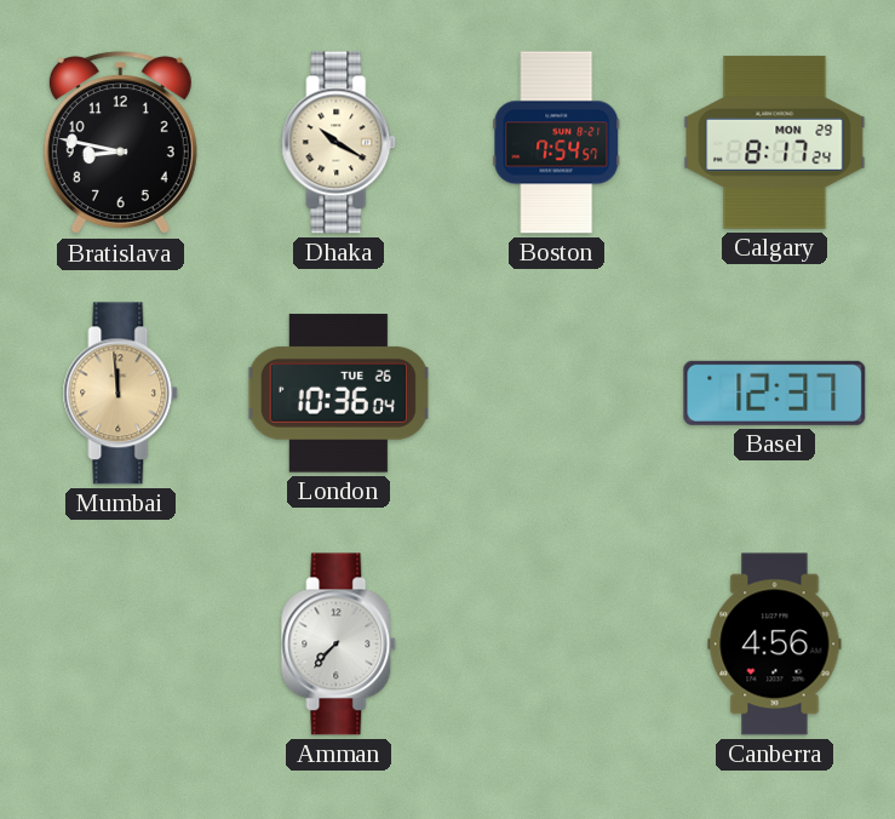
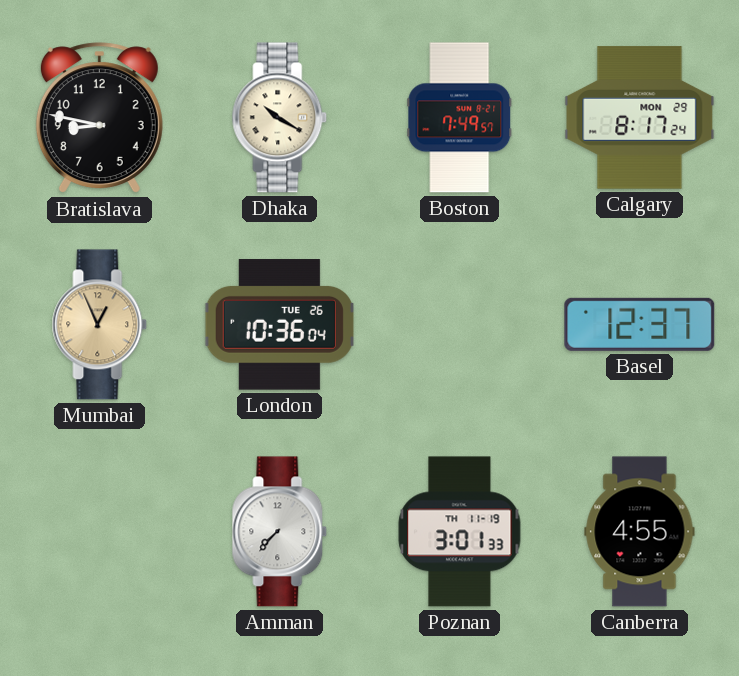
Boston: 7:54 -> 7:49 (460, 118)
Mumbai: 11:59 -> 12:56 (100, 325)
Poznan: none -> 3:01 (460, 532)
Canberra: 4:56 -> 4:55 (640, 532)
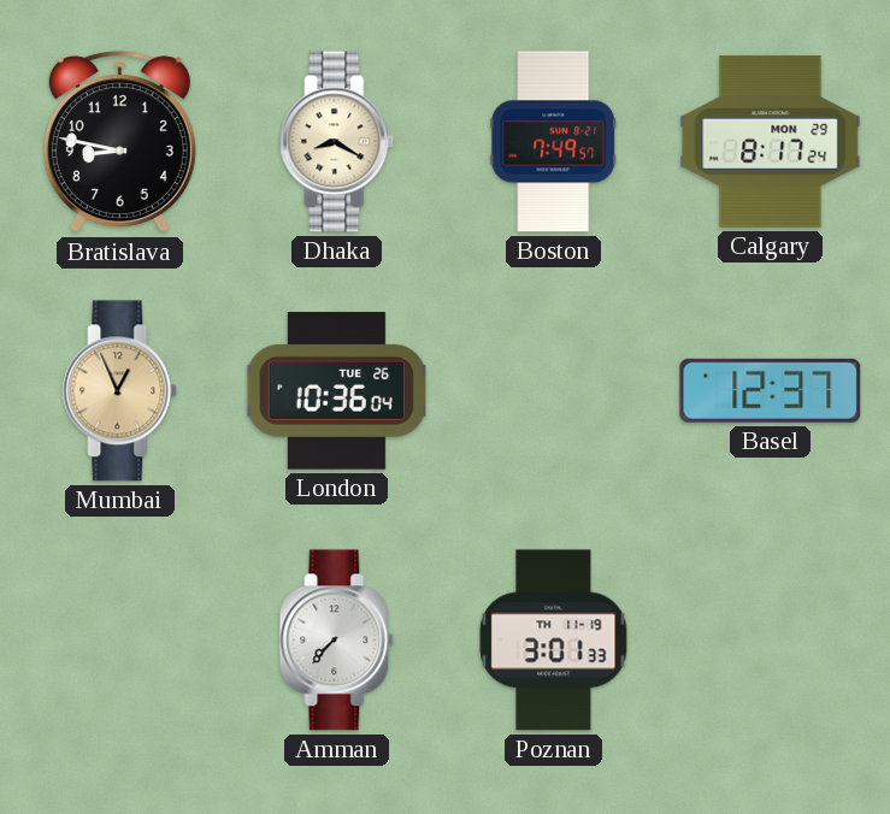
Dhaka: 10:20 -> 8:20 (337, 142)
Canberra: 4:55 -> none (640, 532)
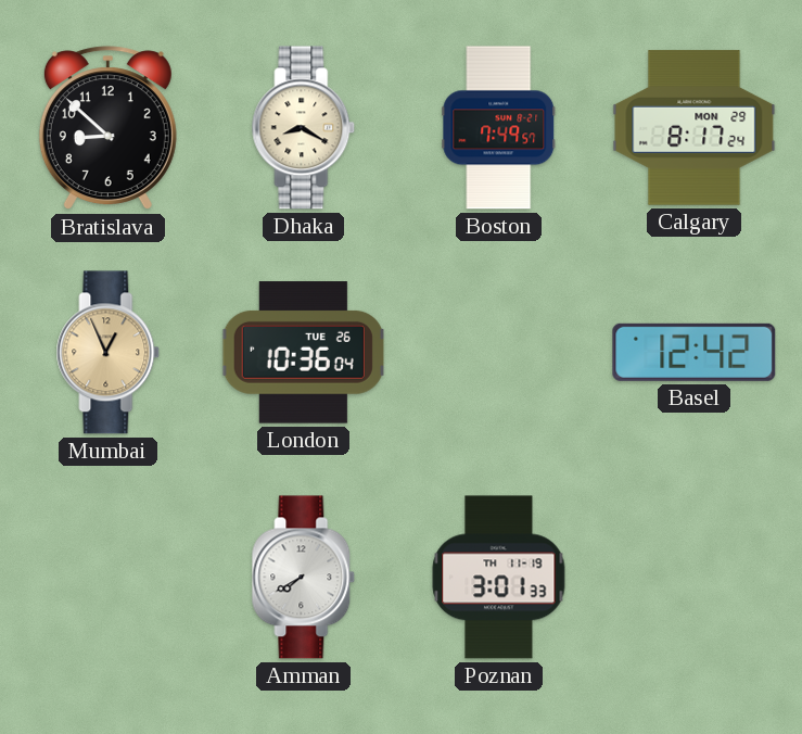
Bratislava: 8:47 -> 8:52 (107, 128)
Basel: 12:37 -> 12:42 (695, 352)
Amman: 7:37 -> 7:40 (304, 578)
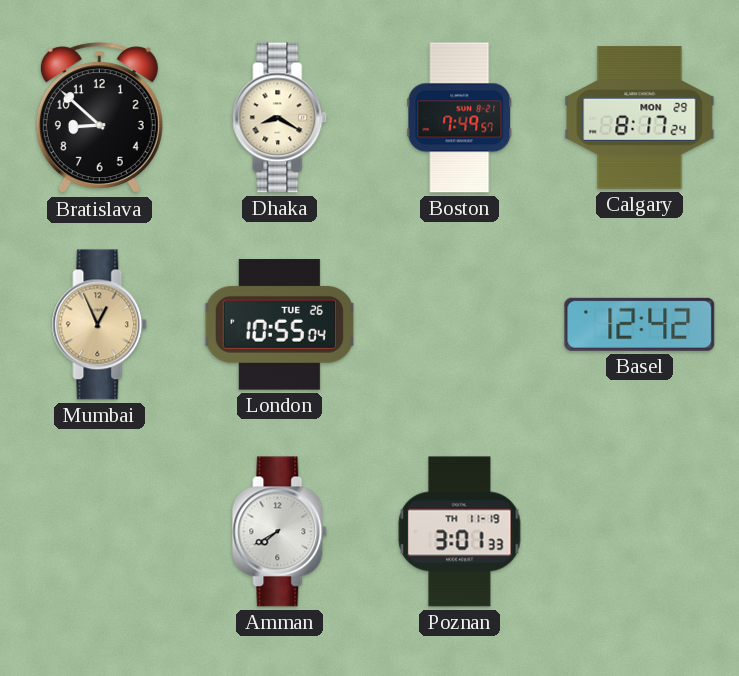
London: 10:36 -> 10:55 (279, 325)
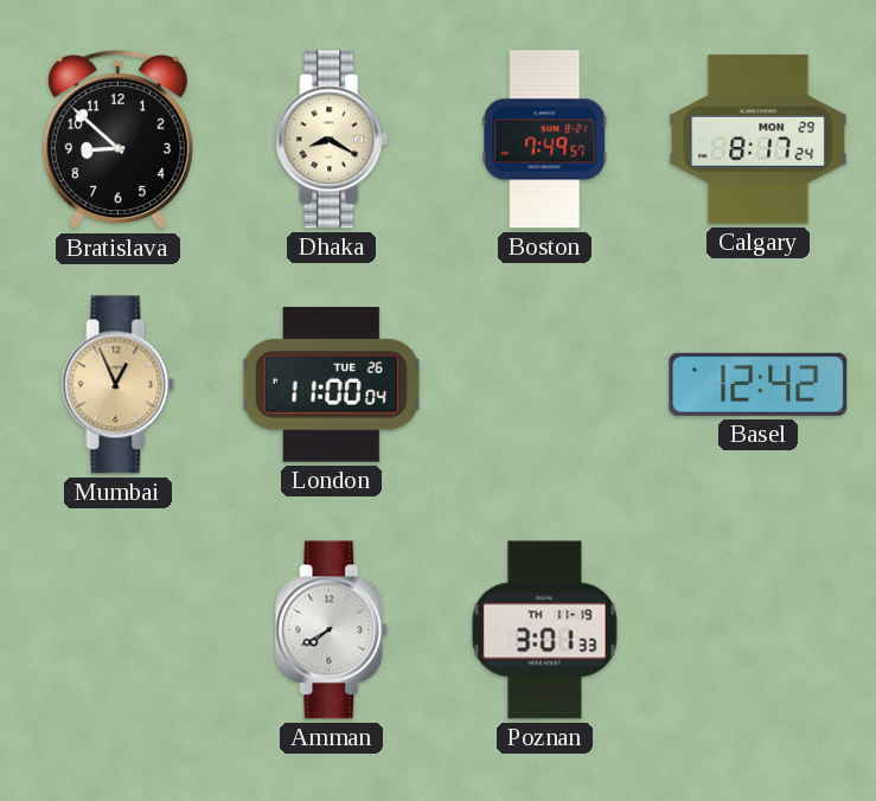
London: 10:55 -> 11:00 (331, 385)
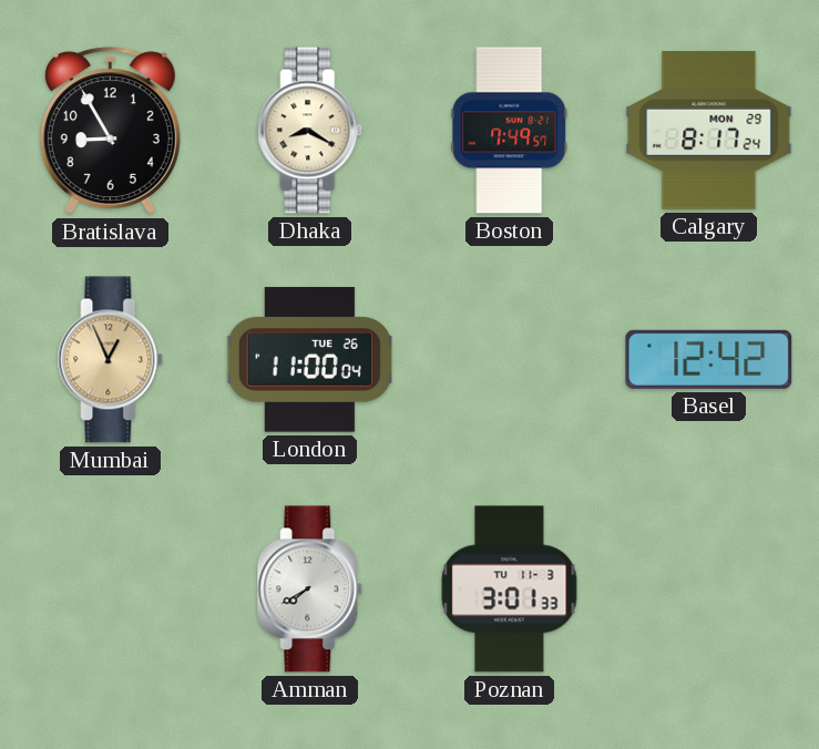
Bratislava: 8:52 -> 8:55 (110, 131)
Poznan date: TH 11-19 -> TU 11-3 (510, 589)
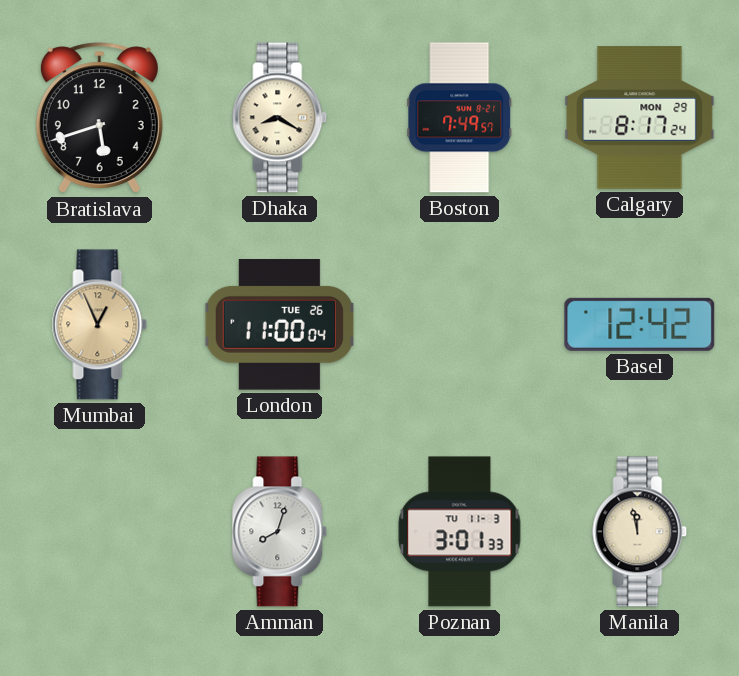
Bratislava: 8:55 -> 5:42 (99, 118)
Amman: 7:40 -> 8:03 (280, 532)
Manila: none -> 11:58 (640, 532)
